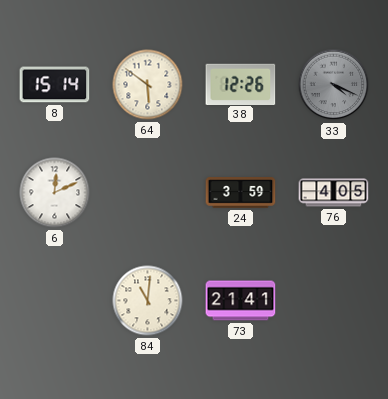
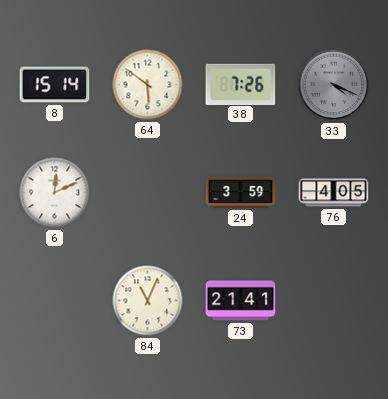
38: 12:26 -> 7:26 (241, 84)
84: 11:01 -> 11:04 (148, 301)
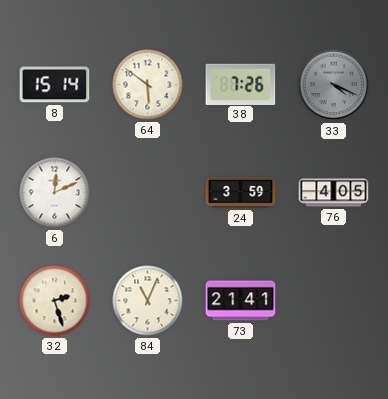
32: none -> 2:27 (55, 301)
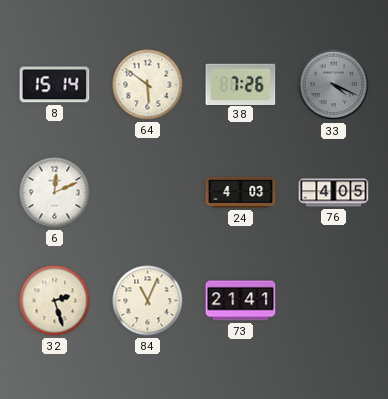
24: 3:59 -> 4:03 (241, 193)
